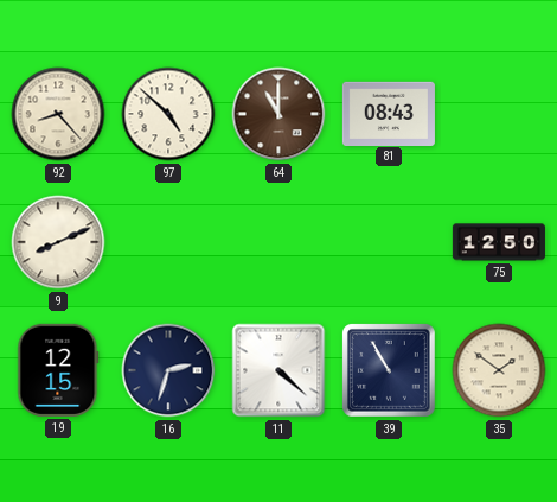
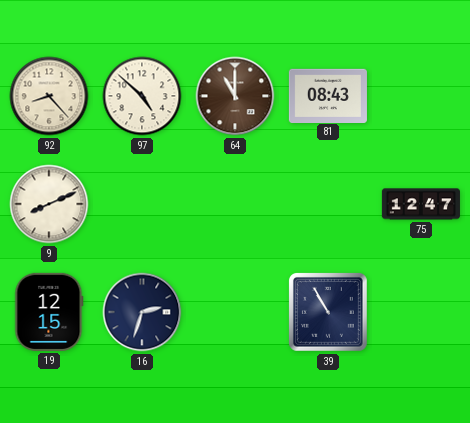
75: 12:50 -> 12:47 (421, 204)
11: 4:22 -> none (278, 370)
35: 1:51 -> none (499, 370)
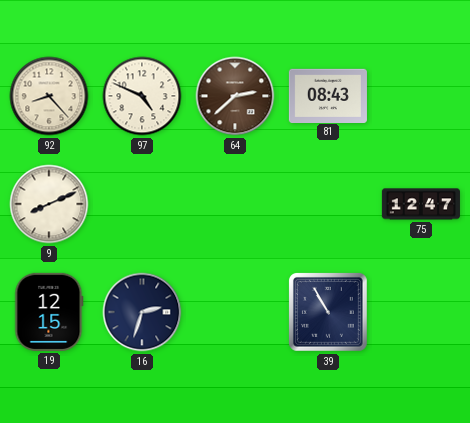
97: 4:52 -> 4:49 (142, 96)
64: 11:00 -> 2:38 (235, 96)
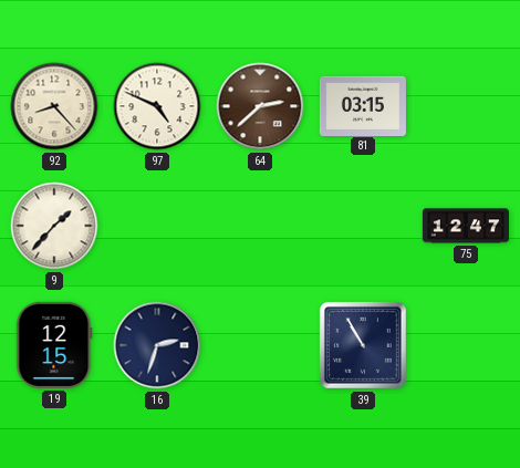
81: 08:43 -> 03:15 (363, 105)
9: 8:11 -> 1:37 (54, 226)
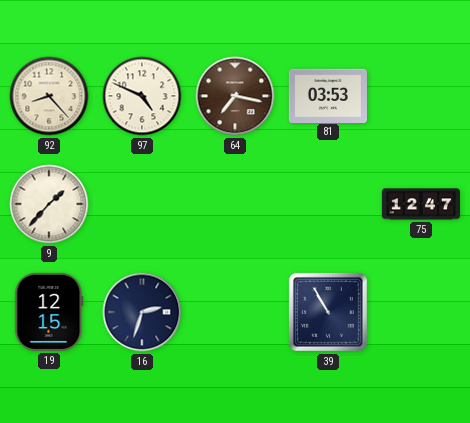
64: 2:38 -> 7:17 (235, 96)
81: 03:15 -> 03:53 (328, 95)
